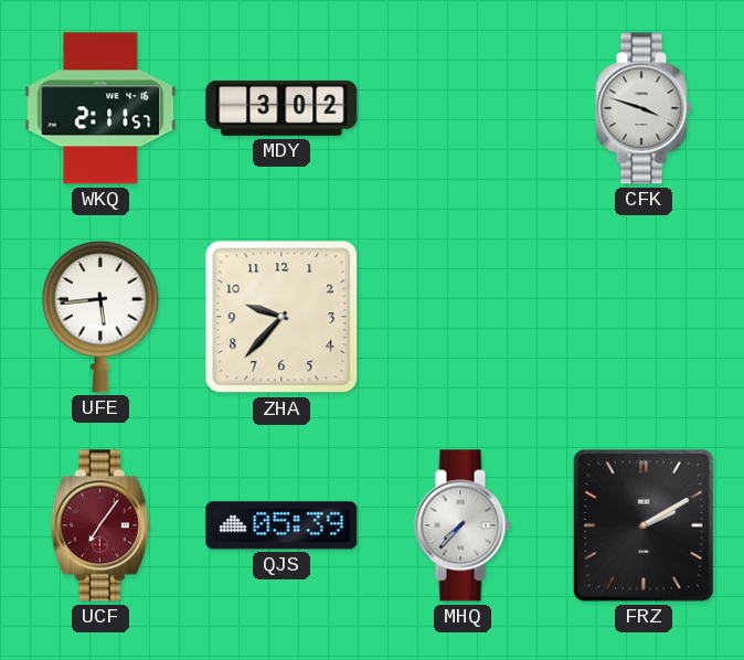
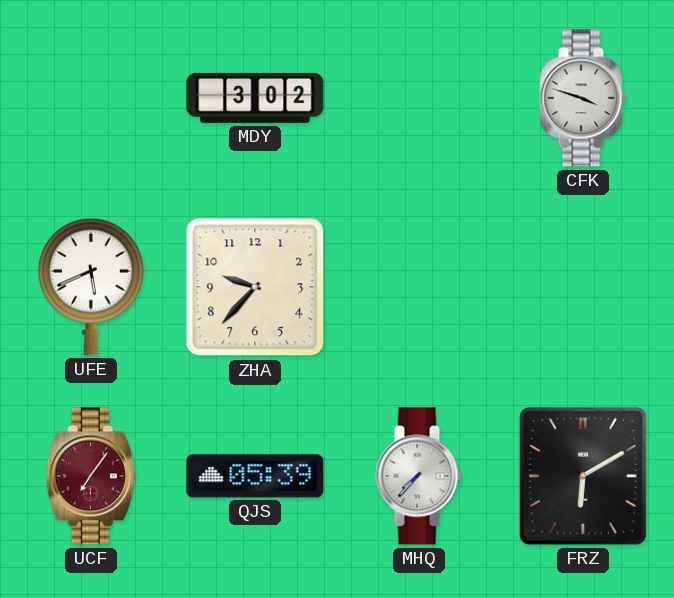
WKQ: 2:11 -> none (100, 108)
UFE: 5:44 -> 5:41 (91, 287)
FRZ: 2:10 -> 6:10 (583, 477)
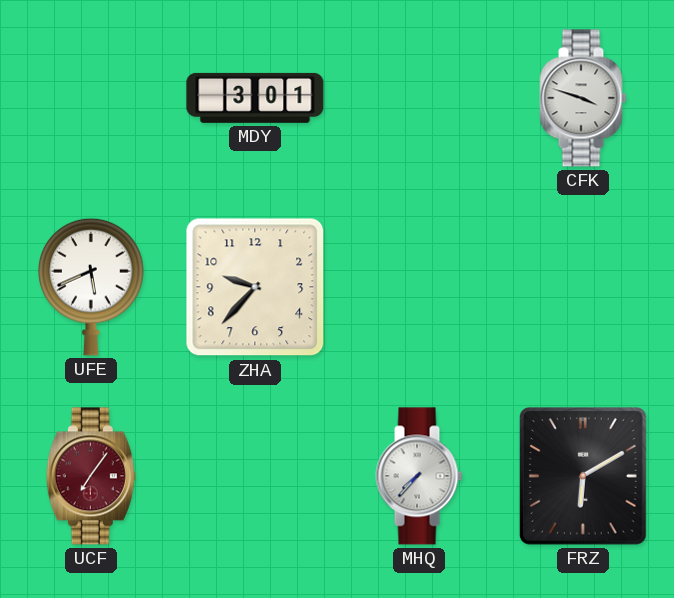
MDY: 3:02 -> 3:01 (255, 98)
QJS: 05:39 -> none (255, 476)
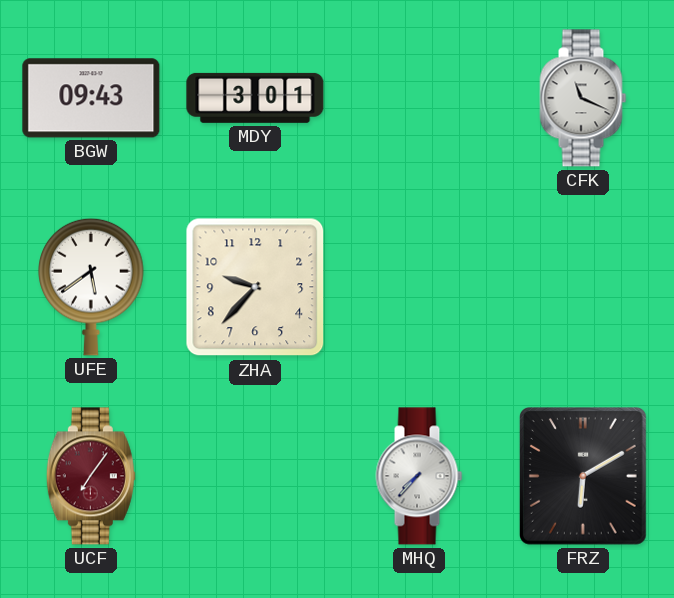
BGW: none -> 09:43 (91, 98)
CFK: 3:48 -> 11:19 (583, 98)
UFE: 5:41 -> 5:39 (91, 287)
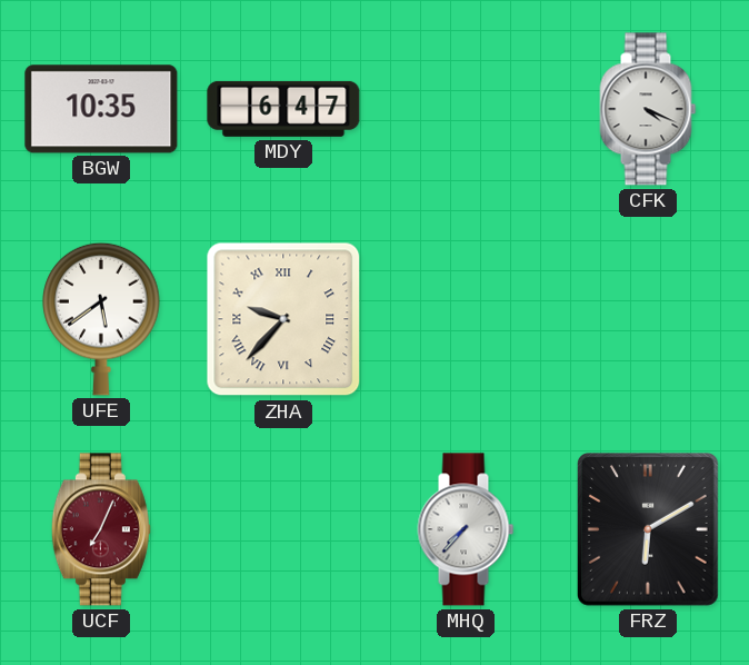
BGW: 09:43 -> 10:35 (101, 109)
MDY: 3:01 -> 6:47 (283, 109)
CFK: 11:19 -> 4:19 (648, 109)
ZHA numerals: Arabic -> Roman (283, 319)
UCF: 7:06 -> 7:04 (101, 529)
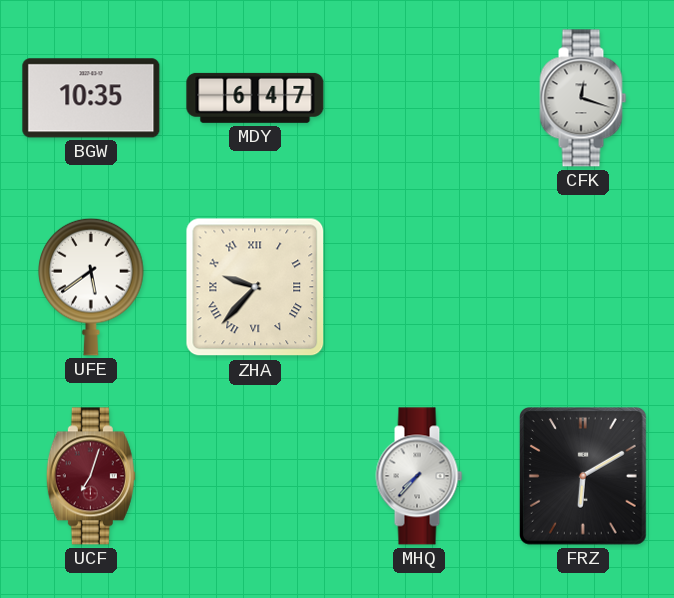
CFK: 4:19 -> 12:18 (583, 98)
UCF: 7:04 -> 7:03 (91, 476)
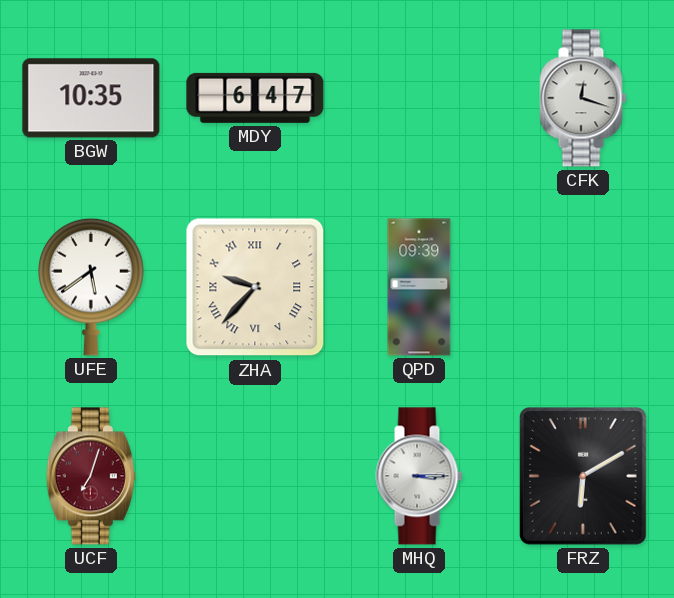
QPD: none -> 09:39 (419, 287)
MHQ: 7:37 -> 3:15 (419, 476)
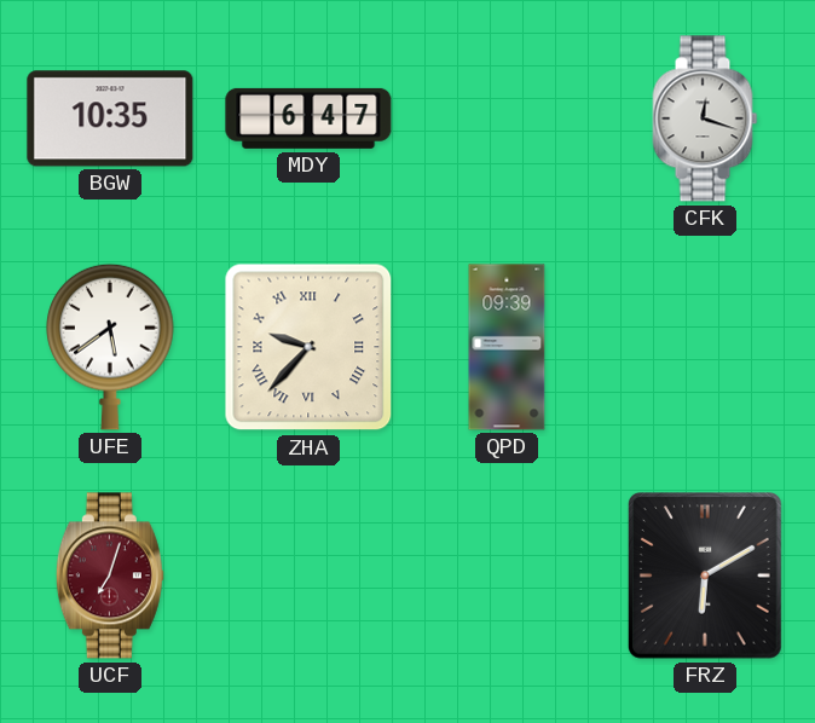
MHQ: 3:15 -> none (419, 476)
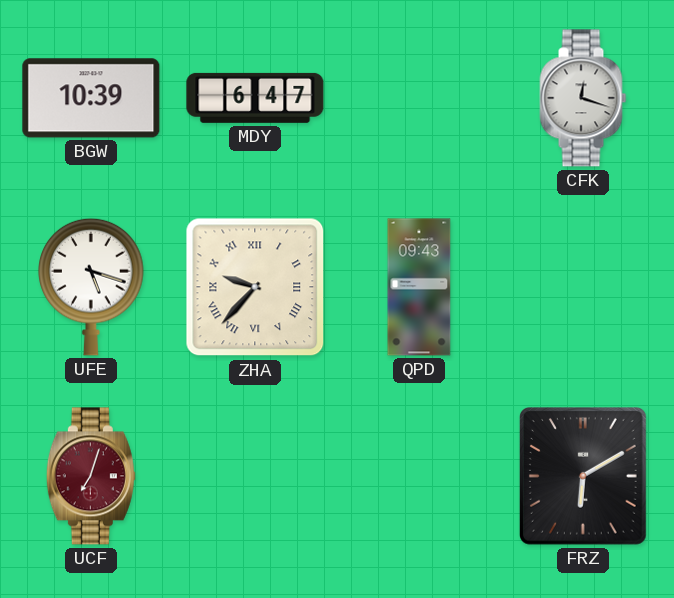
BGW: 10:35 -> 10:39 (91, 98)
UFE: 5:39 -> 5:18 (91, 287)
QPD: 09:39 -> 09:43 (419, 287)
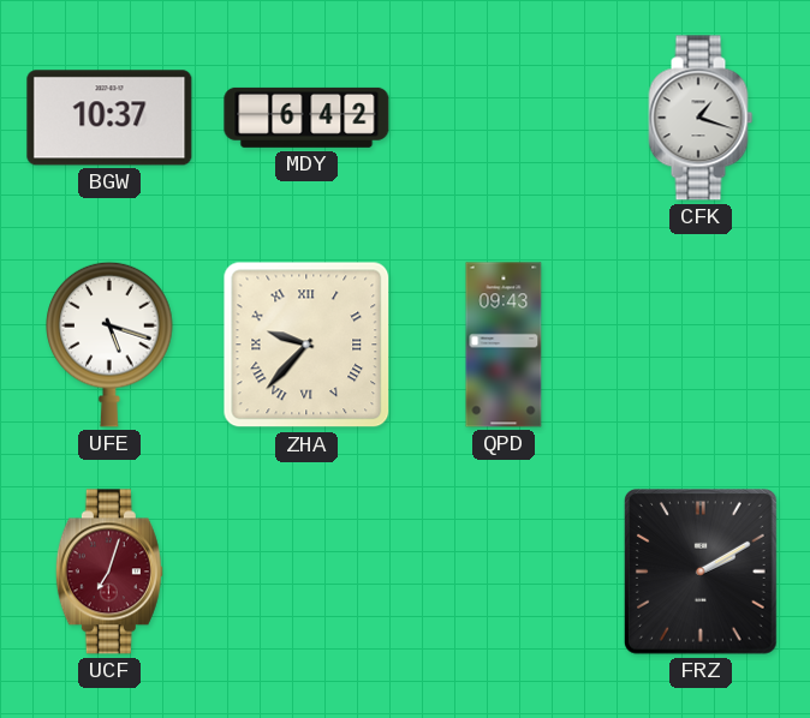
BGW: 10:39 -> 10:37 (109, 118)
MDY: 6:47 -> 6:42 (306, 118)
CFK: 12:18 -> 1:18 (701, 118)
FRZ: 6:10 -> 2:10 (701, 573)
